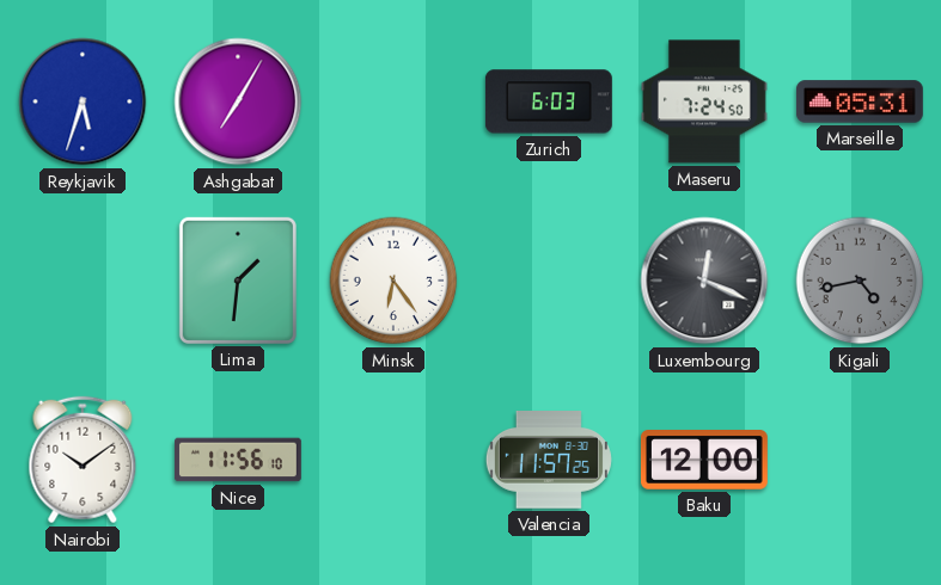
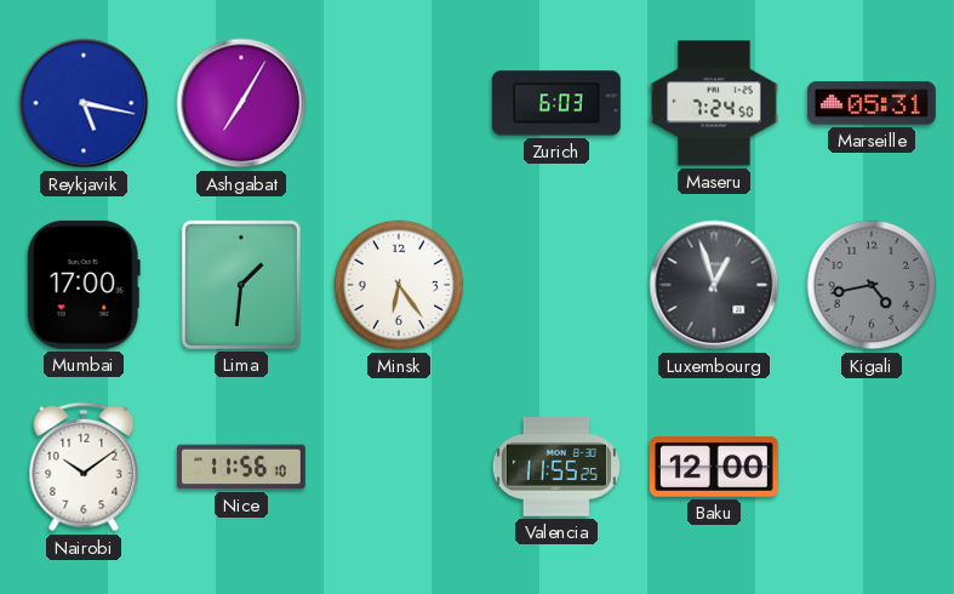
Reykjavik: 5:33 -> 5:17 (84, 103)
Mumbai: none -> 17:00 (84, 285)
Luxembourg: 12:19 -> 12:57 (714, 285)
Valencia: 11:57 -> 11:55 (556, 468)
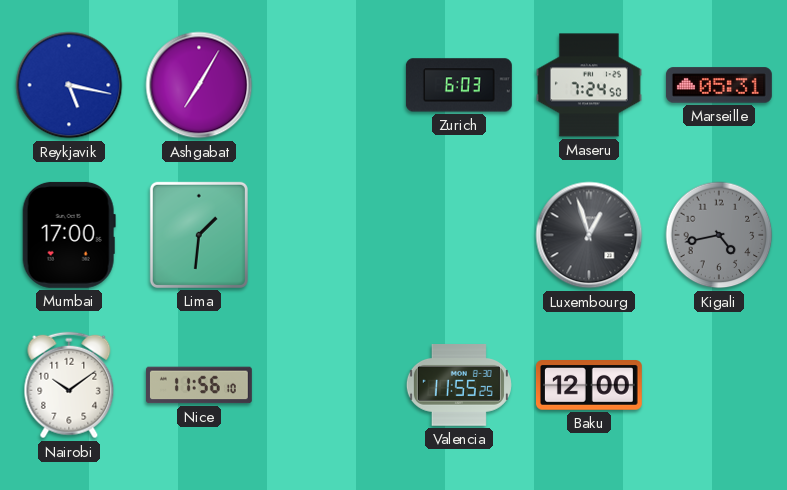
Minsk: 6:24 -> none (399, 285)
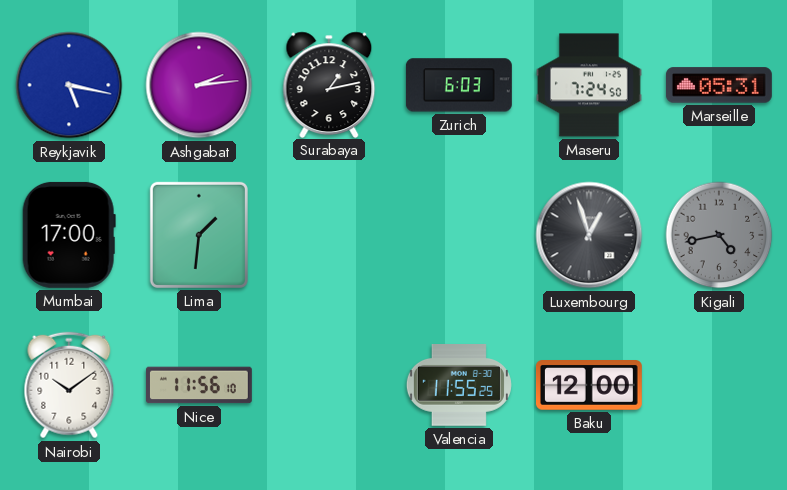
Ashgabat: 7:05 -> 2:14 (199, 85)
Surabaya: none -> 1:13 (329, 84)
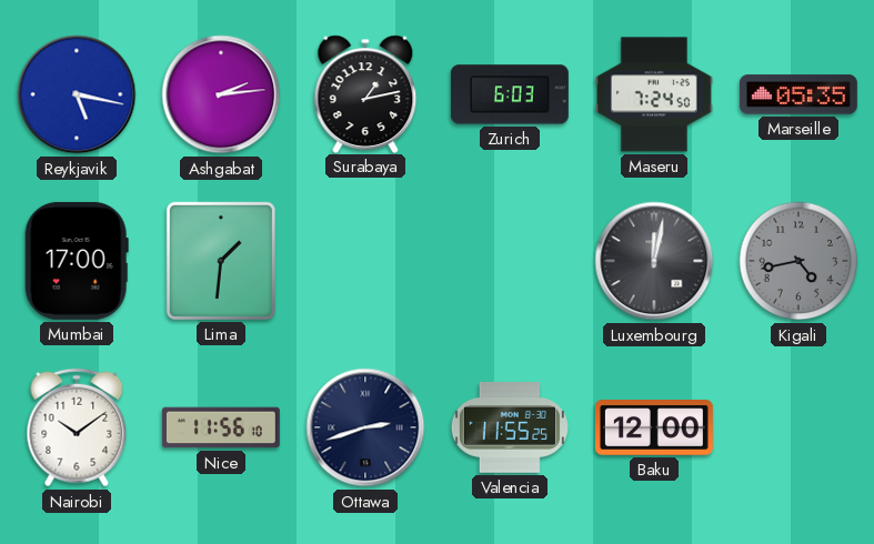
Marseille: 05:31 -> 05:35 (798, 94)
Luxembourg: 12:57 -> 12:02 (654, 261)
Ottawa: none -> 2:42 (365, 427)
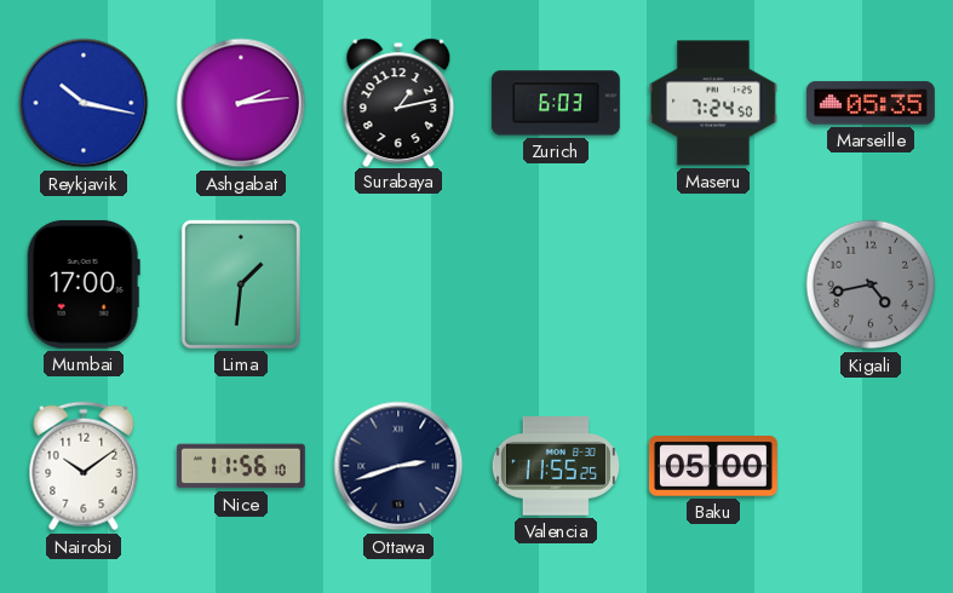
Reykjavik: 5:17 -> 10:17 (84, 103)
Luxembourg: 12:02 -> none (654, 261)
Baku: 12:00 -> 05:00 (713, 467)
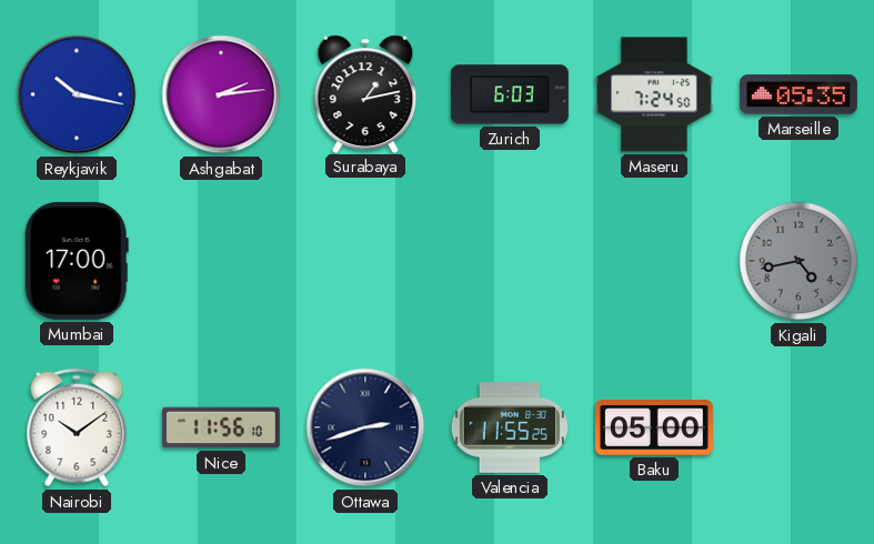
Lima: 1:31 -> none (241, 284)
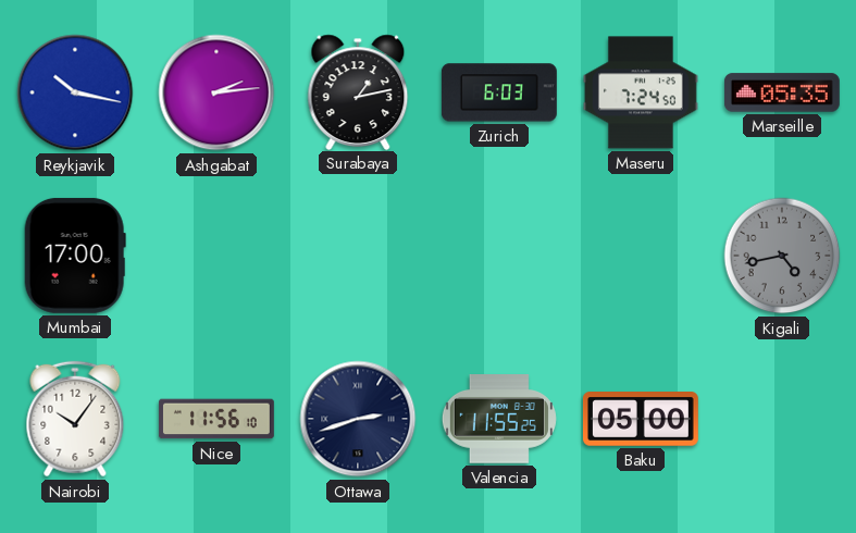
Nairobi: 10:09 -> 10:06 (75, 419)
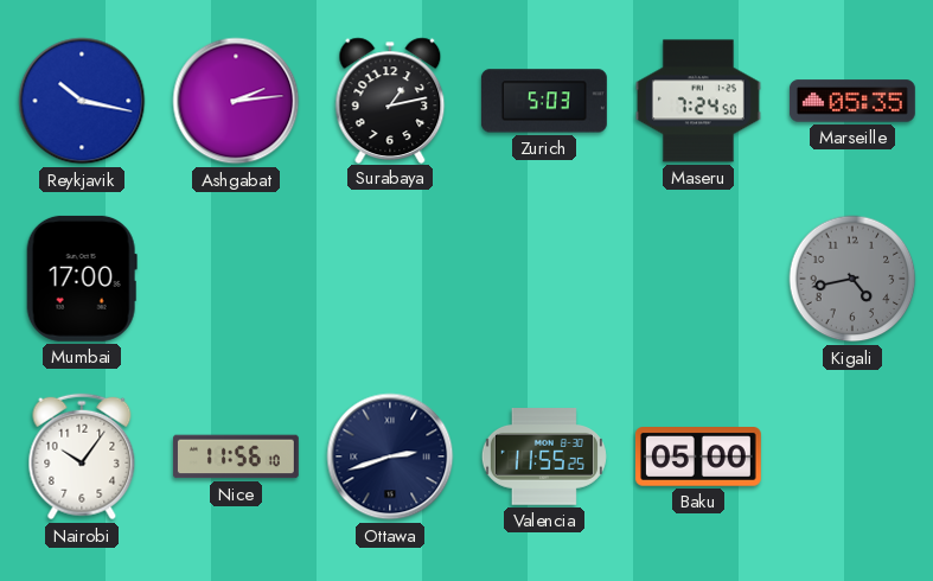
Zurich: 6:03 -> 5:03 (544, 101)
